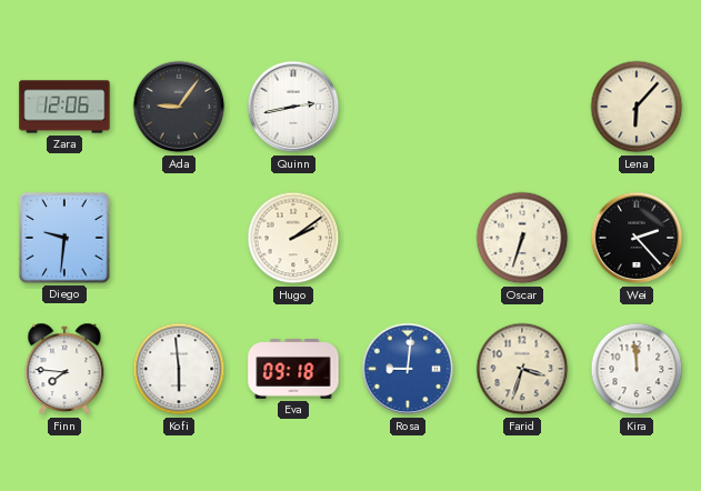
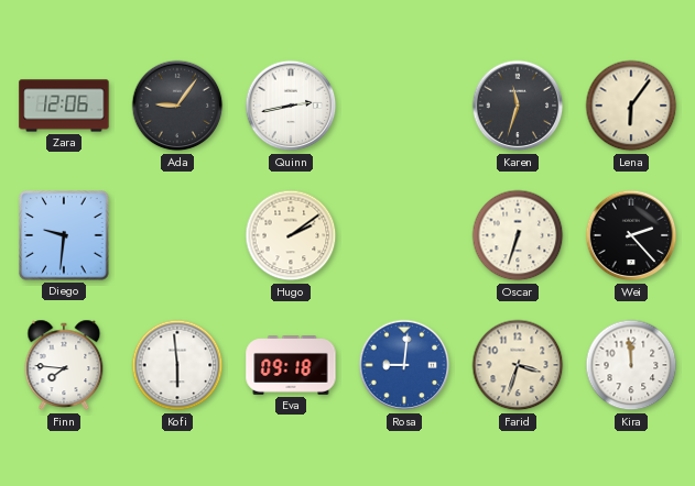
Karen: none -> 11:33 (518, 106)
Lena: 6:07 -> 6:06 (631, 106)
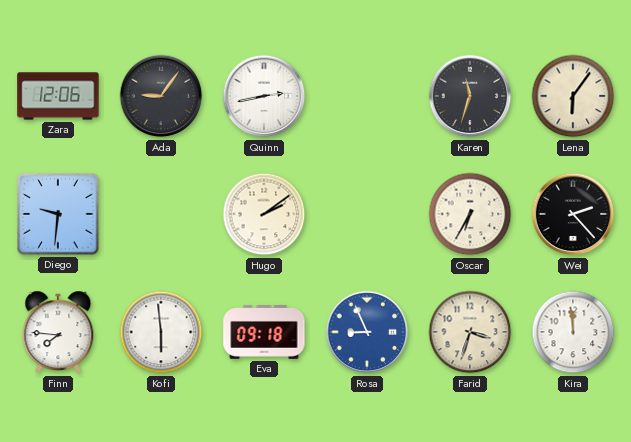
Oscar: 6:33 -> 6:35 (470, 214)
Rosa: 9:01 -> 8:56 (367, 332)
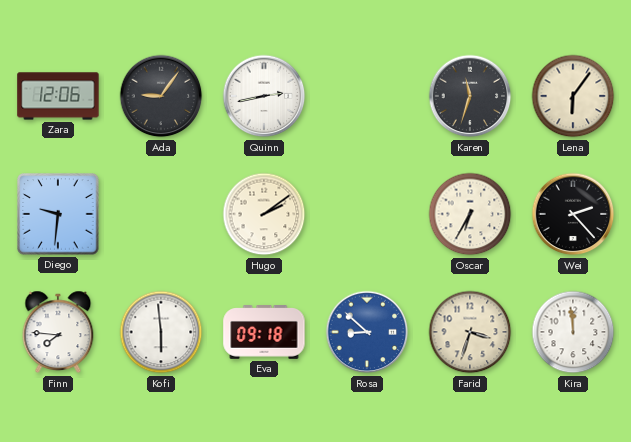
Rosa: 8:56 -> 8:52 (367, 332)
